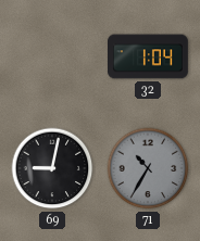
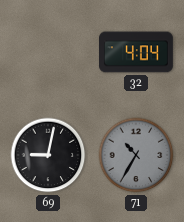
32: 1:04 -> 4:04 (137, 52)
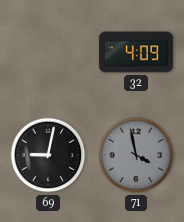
32: 4:04 -> 4:09 (137, 52)
71: 10:35 -> 3:58 (136, 155)
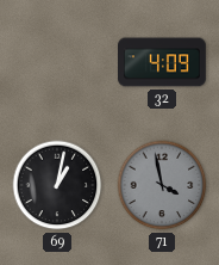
69: 9:02 -> 1:02 (57, 185)
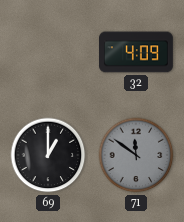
69: 1:02 -> 1:00 (48, 155)
71: 3:58 -> 11:51 (136, 155)
